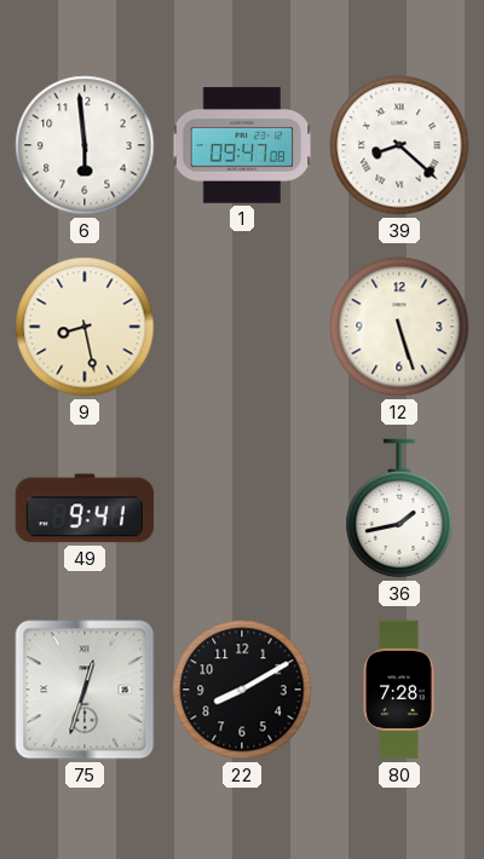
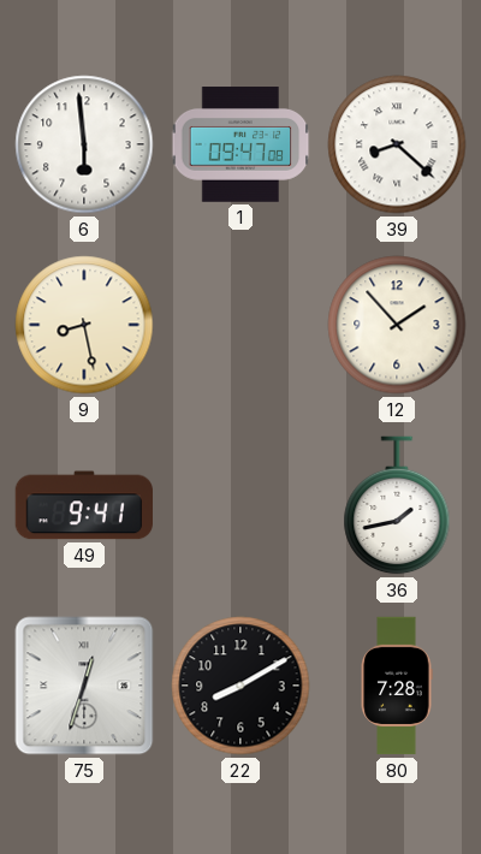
12: 5:27 -> 1:53 (397, 325)
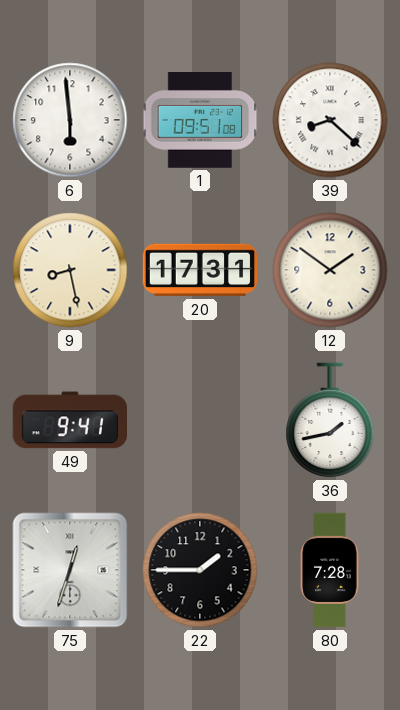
1: 09:47 -> 09:51 (200, 120)
20: none -> 17:31 (200, 270)
12: 1:53 -> 1:51 (330, 270)
22: 8:10 -> 1:45 (200, 570)
